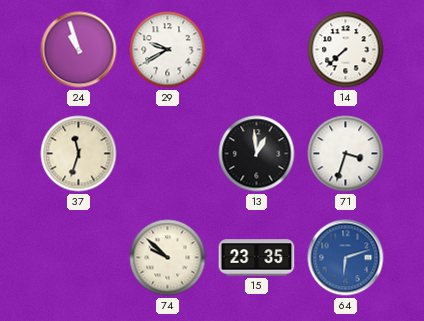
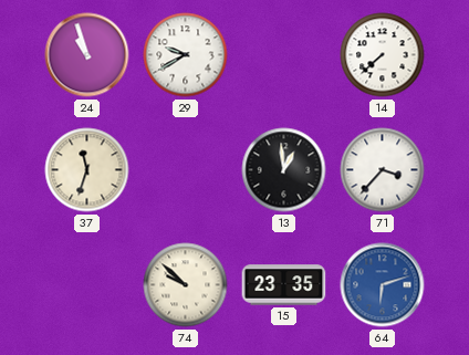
71: 3:33 -> 3:37 (383, 170)
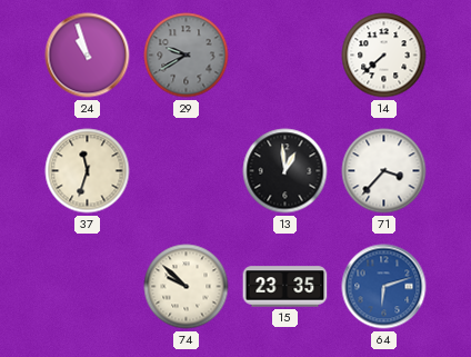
29 dial: white -> grey (187, 56)
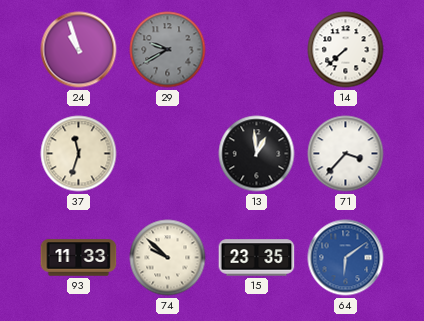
93: none -> 11:33 (79, 258)
64: 6:12 -> 6:09 (346, 258)
